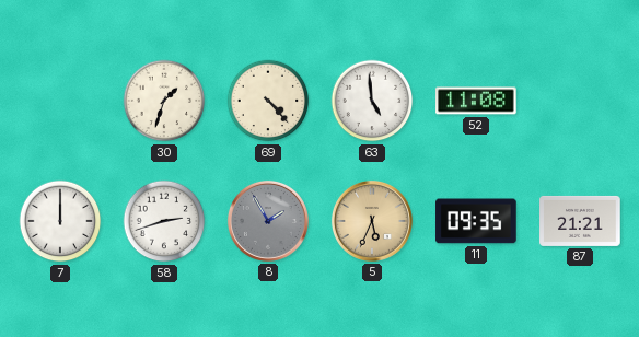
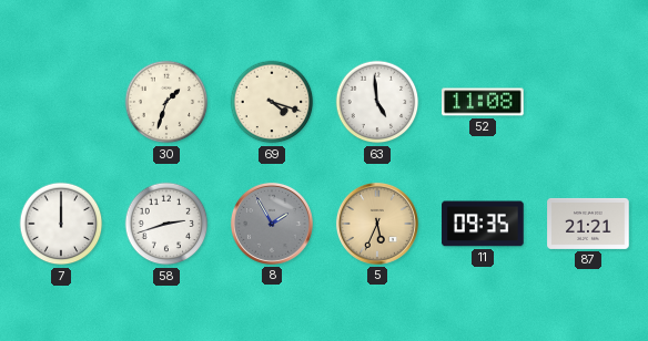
69: 4:23 -> 4:18 (272, 102)
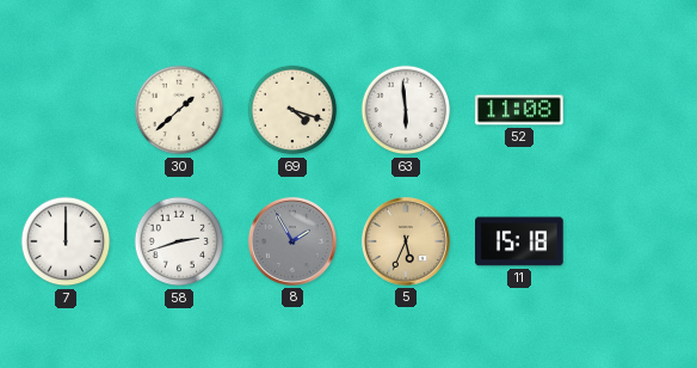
30: 1:33 -> 1:38 (179, 110)
63: 4:59 -> 5:59 (406, 110)
11: 09:35 -> 15:18 (519, 241)
87: 21:21 -> none (588, 224)
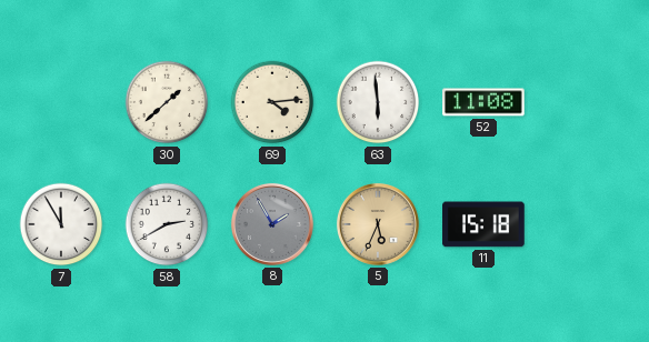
69: 4:18 -> 4:14 (272, 102)
7: 12:00 -> 11:55 (61, 224)
58: 2:42 -> 2:40 (167, 224)
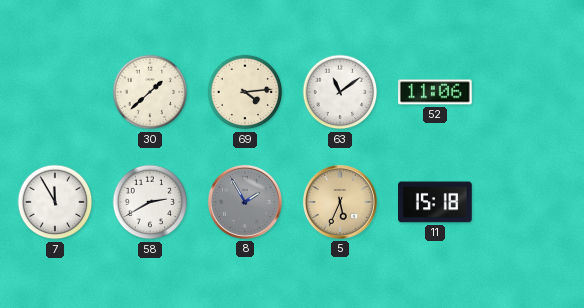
63: 5:59 -> 11:09 (340, 92)
52: 11:08 -> 11:06 (435, 92)
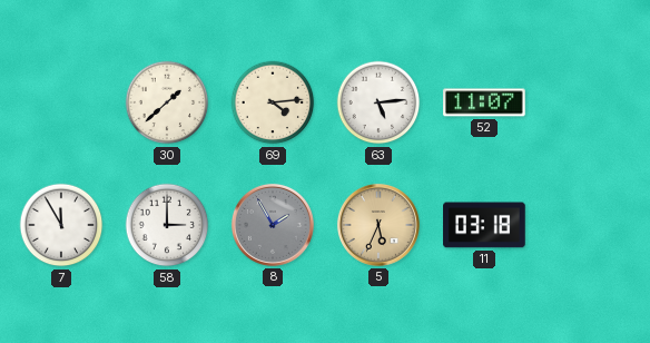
63: 11:09 -> 5:14 (378, 102)
52: 11:06 -> 11:07 (484, 102)
58: 2:40 -> 3:00 (167, 225)
11: 15:18 -> 03:18 (484, 225)
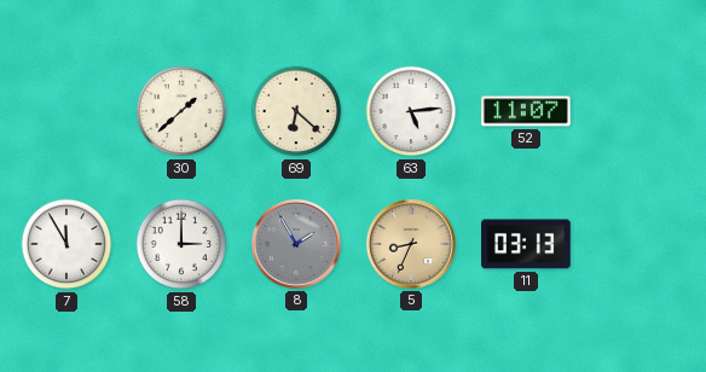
69: 4:14 -> 6:22 (296, 111)
5: 5:34 -> 8:34 (411, 244)
11: 03:18 -> 03:13 (526, 244)
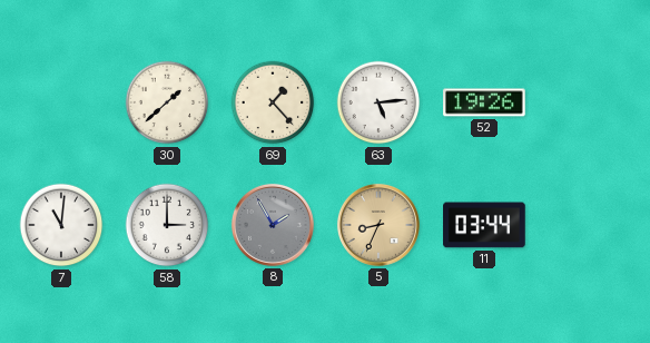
69: 6:22 -> 1:23 (273, 102)
52: 11:07 -> 19:26 (484, 102)
7: 11:55 -> 11:01 (61, 225)
11: 03:13 -> 03:44 (484, 225)
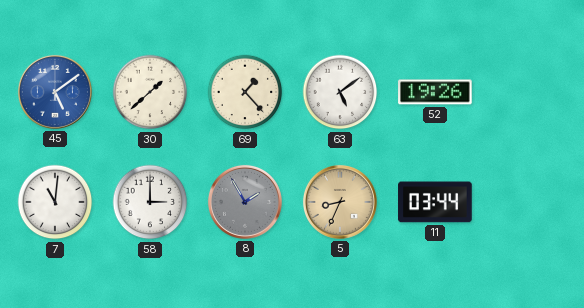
45: none -> 5:09 (55, 92)
63: 5:14 -> 5:09 (340, 92)
